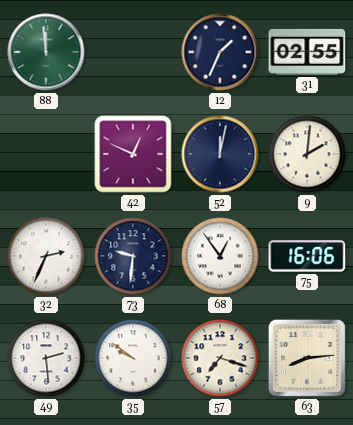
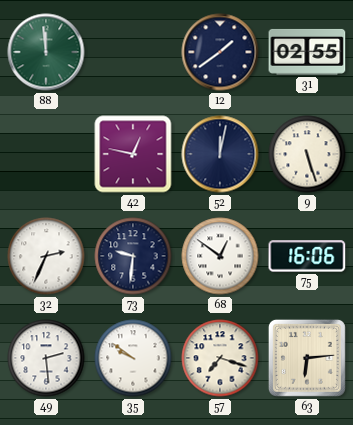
12: 1:34 -> 1:39 (220, 52)
42: 12:49 -> 12:47 (133, 154)
9: 2:01 -> 5:27 (307, 154)
68: 12:54 -> 12:51 (220, 256)
63: 8:14 -> 6:14 (307, 358)
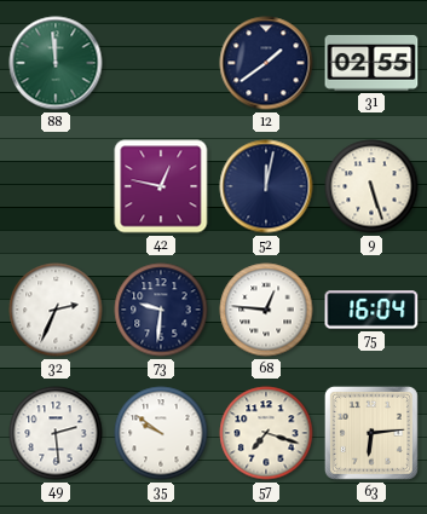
68: 12:51 -> 12:46 (266, 310)
75: 16:06 -> 16:04 (371, 310)
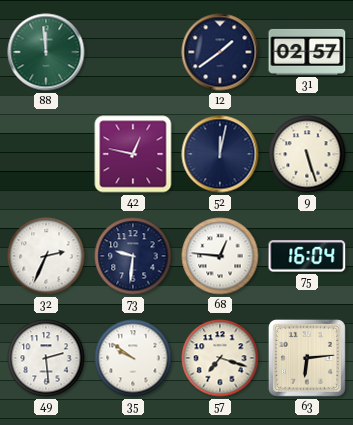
31: 02:55 -> 02:57 (307, 52)
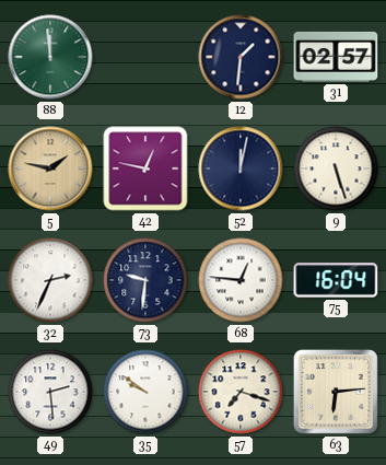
12: 1:39 -> 1:31 (241, 57)
5: none -> 1:47 (50, 168)
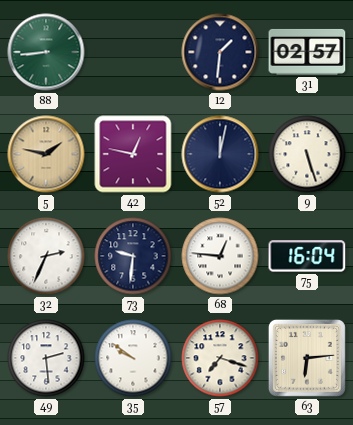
88: 11:59 -> 8:44 (46, 52)
